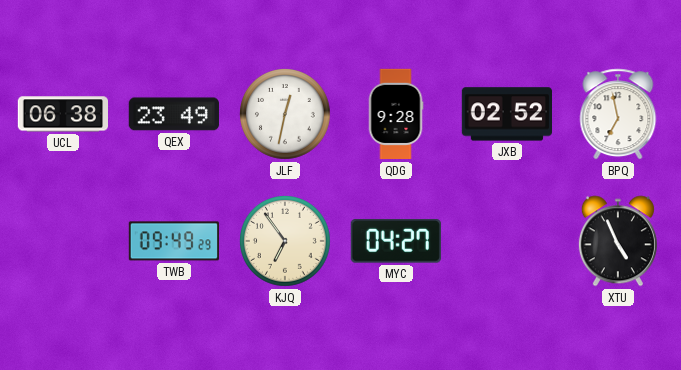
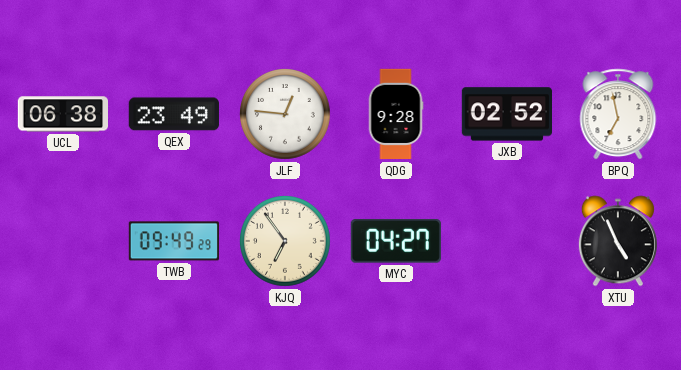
JLF: 12:32 -> 12:46 (286, 115)
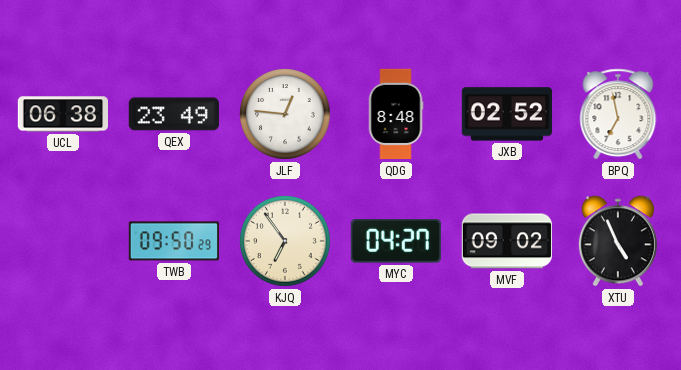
QDG: 9:28 -> 8:48 (396, 114)
TWB: 09:49 -> 09:50 (173, 241)
MVF: none -> 09:02 (506, 241)
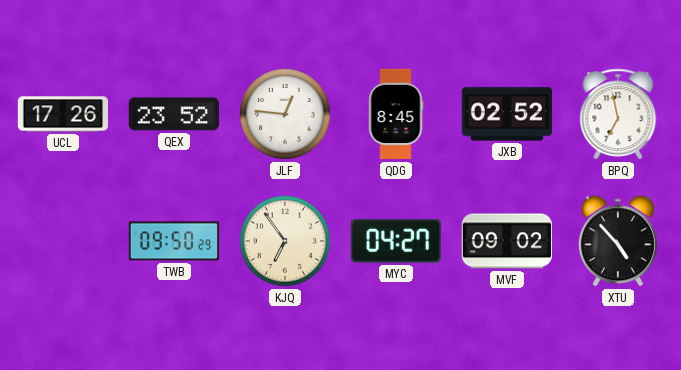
UCL: 06:38 -> 17:26 (62, 114)
QEX: 23:49 -> 23:52 (174, 114)
QDG: 8:48 -> 8:45 (396, 114)
XTU: 4:56 -> 4:53 (618, 241)
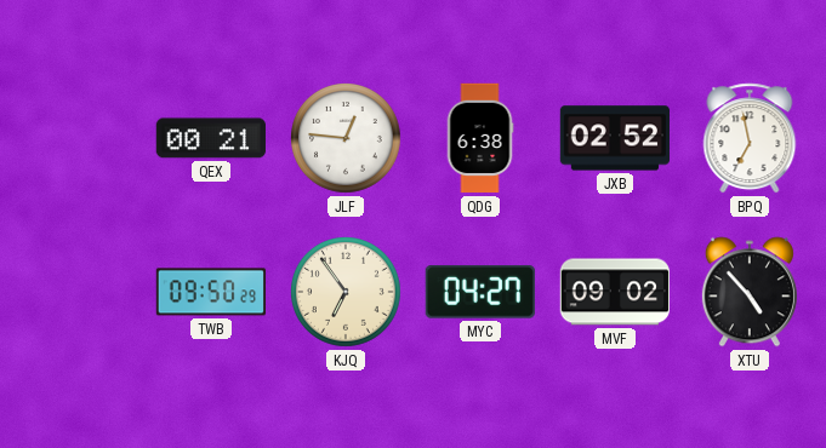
UCL: 17:26 -> none (62, 114)
QEX: 23:52 -> 00:21 (211, 138)
QDG: 8:45 -> 6:38 (480, 138)
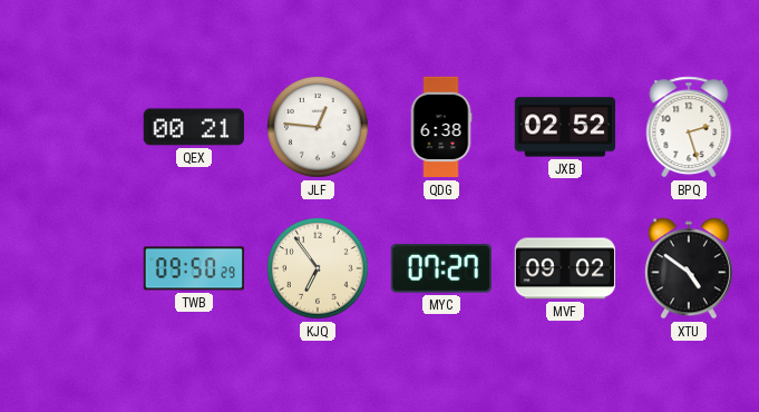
BPQ: 6:58 -> 2:27 (689, 127)
MYC: 04:27 -> 07:27 (441, 268)
XTU: 4:53 -> 4:51 (689, 268)
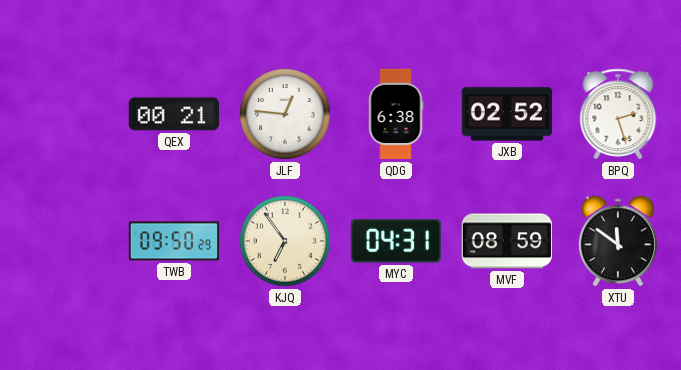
MYC: 07:27 -> 04:31 (396, 241)
MVF: 09:02 -> 08:59 (506, 241)
XTU: 4:51 -> 11:51 (618, 241)
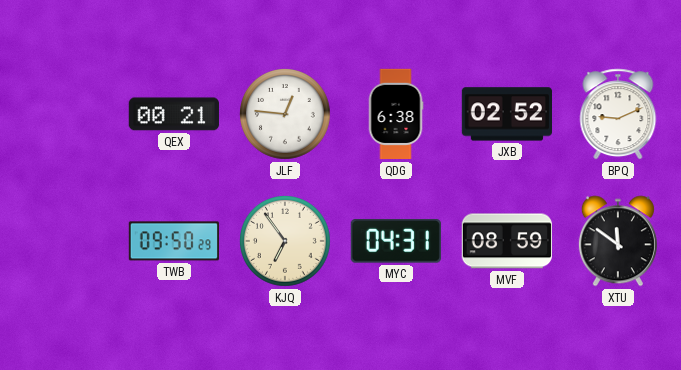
BPQ: 2:27 -> 9:11 (618, 114)
